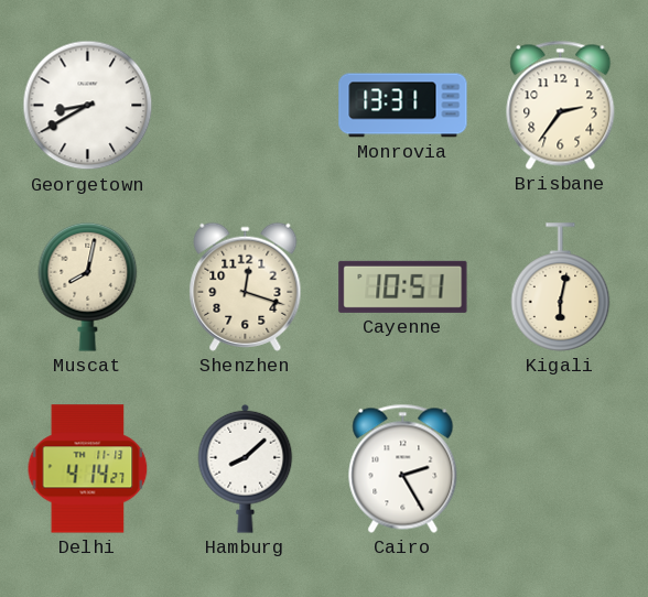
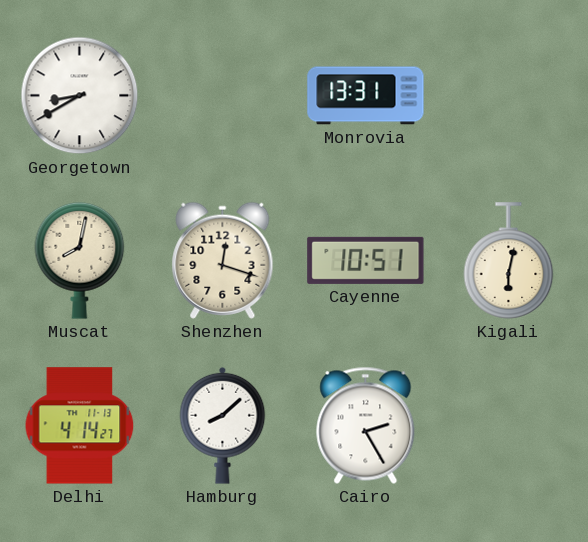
Brisbane: 2:36 -> none (561, 105)
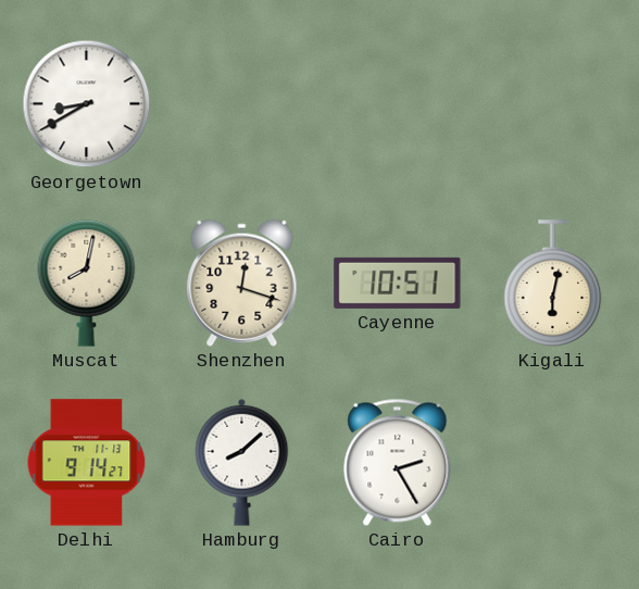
Monrovia: 13:31 -> none (366, 96)
Delhi: 4:14 -> 9:14 (87, 463)
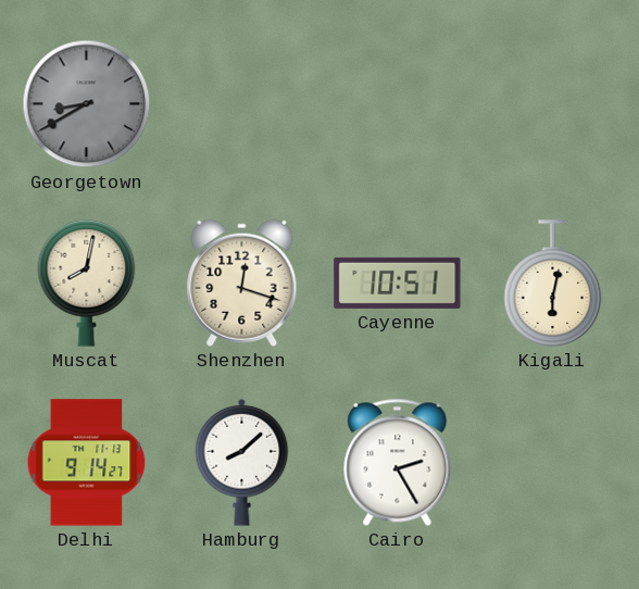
Georgetown dial: white -> grey (87, 104)
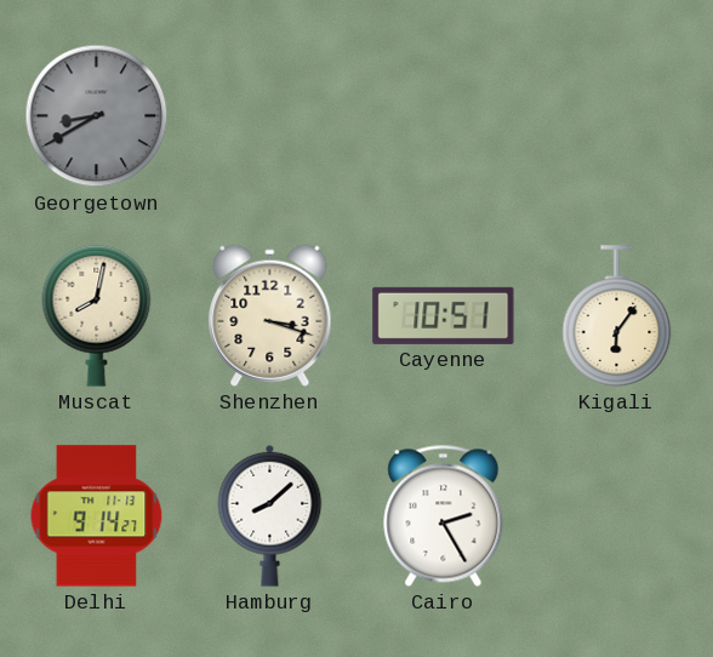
Shenzhen: 12:18 -> 3:18 (270, 315)
Kigali: 6:02 -> 6:06 (617, 316)
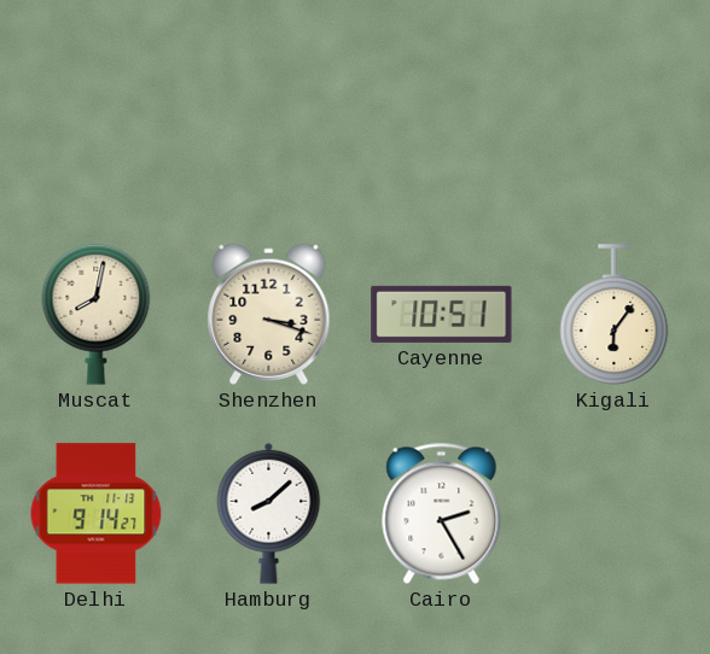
Georgetown: 8:40 -> none (97, 116)
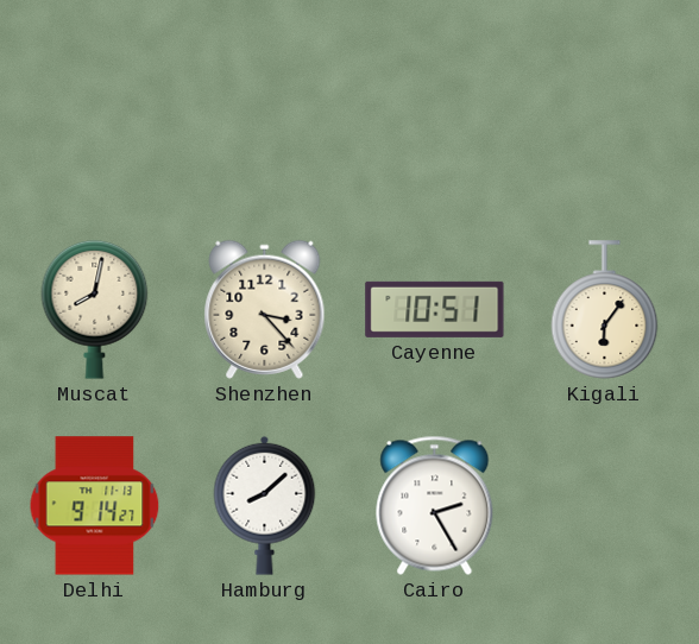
Shenzhen: 3:18 -> 3:23 (265, 309)
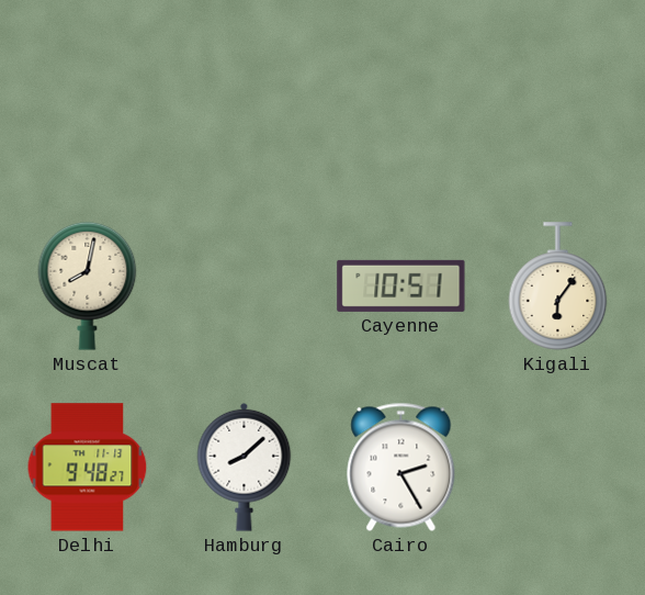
Shenzhen: 3:23 -> none (265, 309)
Delhi: 9:14 -> 9:48 (88, 468)
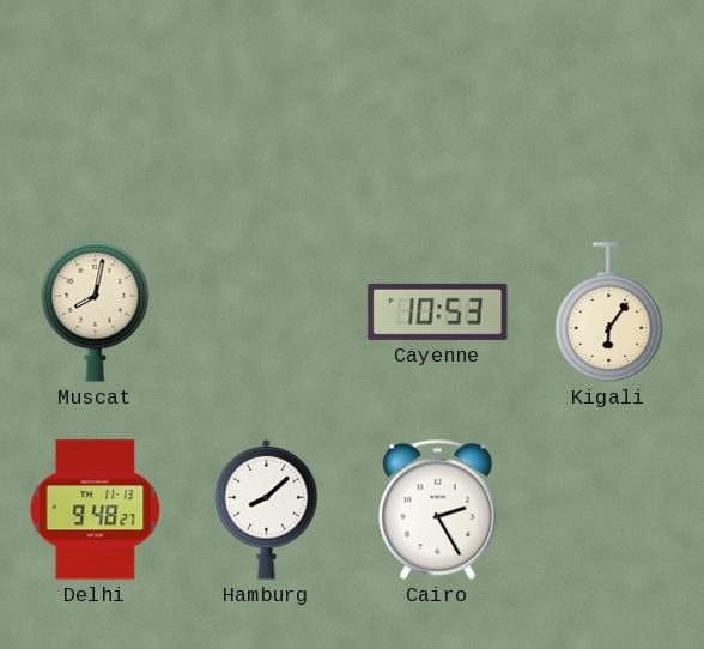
Cayenne: 10:51 -> 10:53 (438, 311)
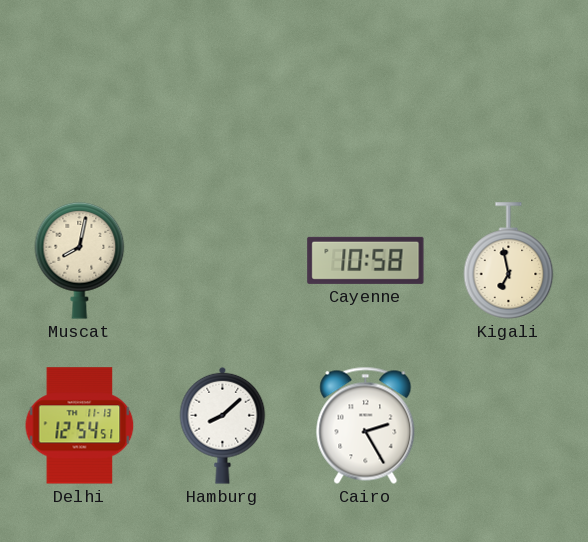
Cayenne: 10:53 -> 10:58 (366, 260)
Kigali: 6:06 -> 6:58 (509, 261)
Delhi: 9:48 -> 12:54 (80, 426)
